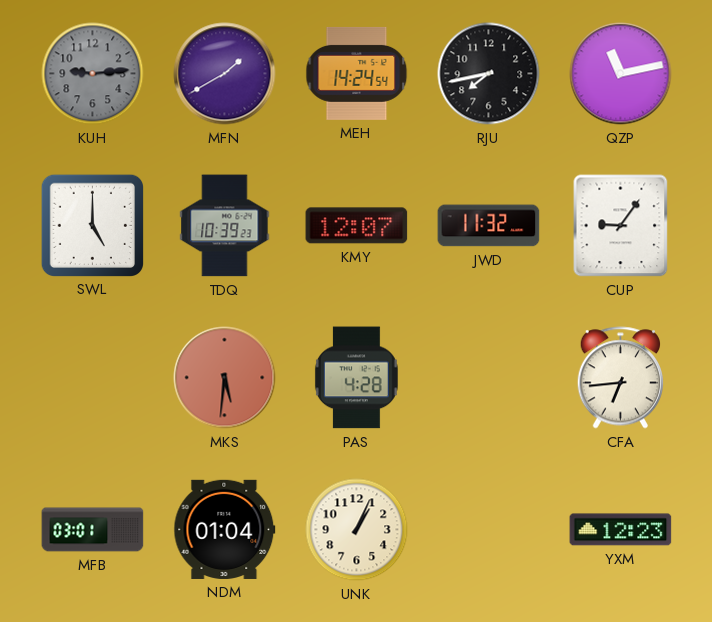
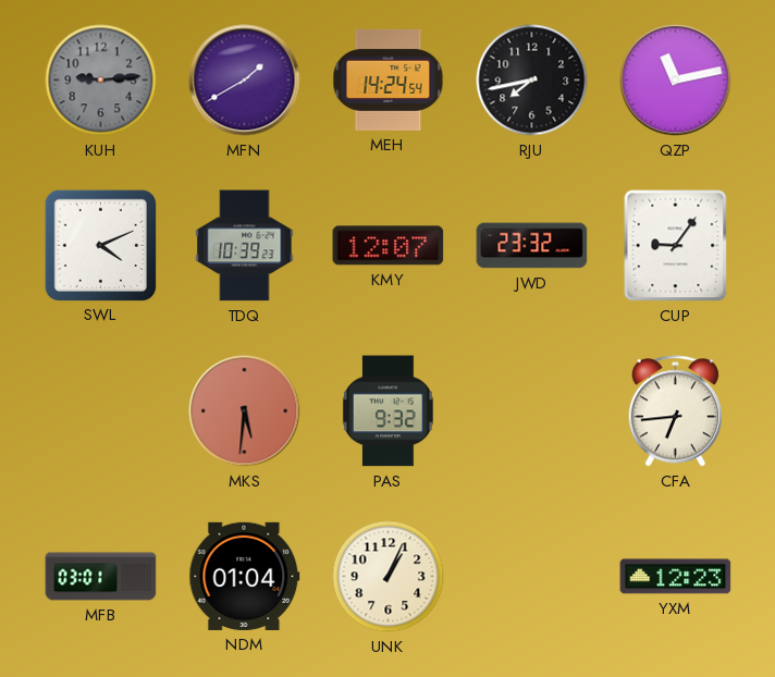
SWL: 5:00 -> 4:11 (100, 245)
JWD: 11:32 -> 23:32 (532, 246)
PAS: 4:28 -> 9:32 (387, 411)
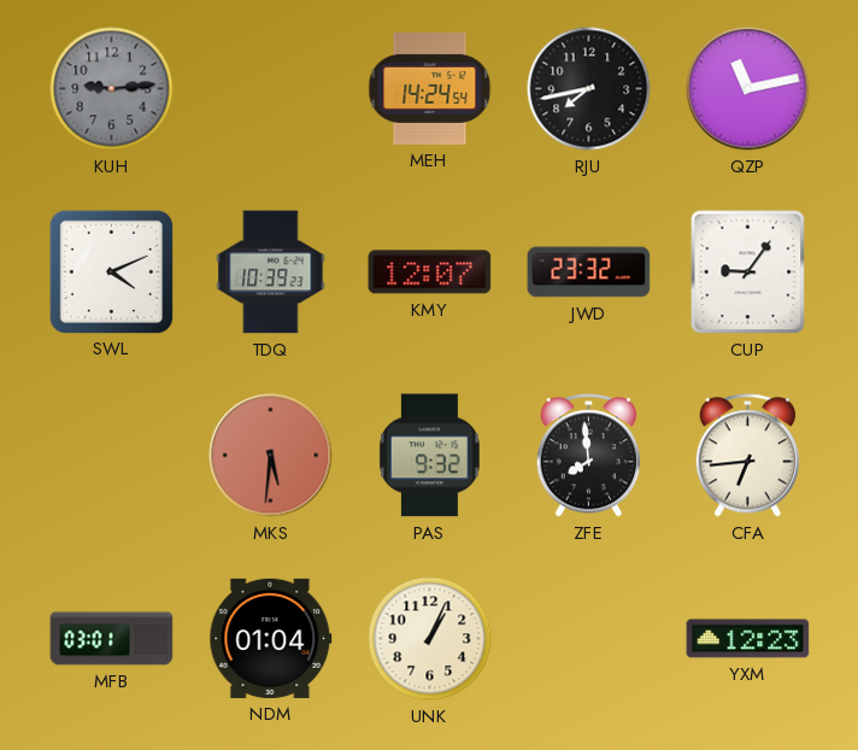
MFN: 1:40 -> none (245, 81)
ZFE: none -> 7:59 (588, 456)
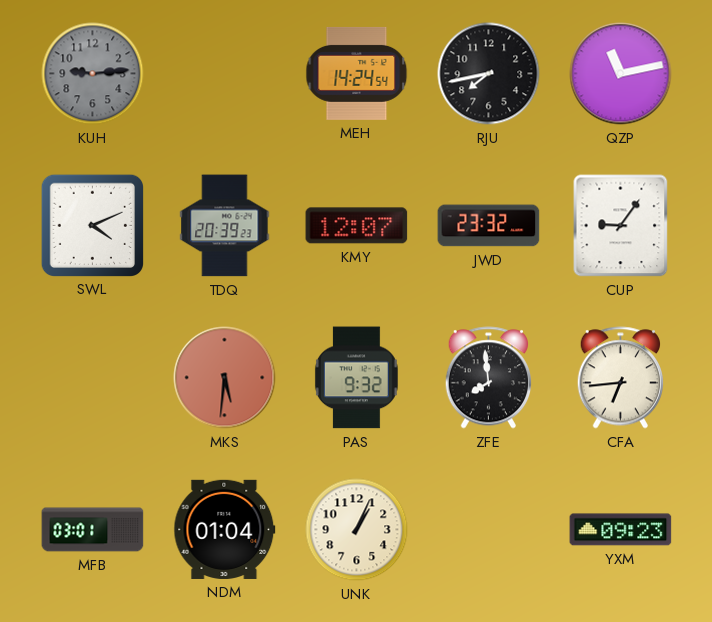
TDQ: 10:39 -> 20:39 (225, 226)
YXM: 12:23 -> 09:23 (621, 530)
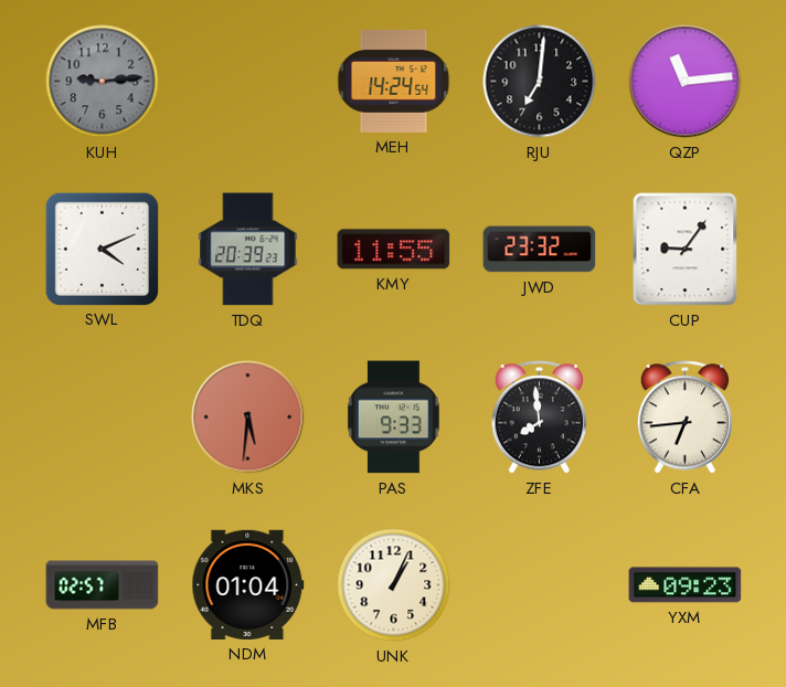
RJU: 7:43 -> 7:01 (540, 82)
QZP: 11:13 -> 11:14 (686, 82)
KMY: 12:07 -> 11:55 (394, 250)
PAS: 9:32 -> 9:33 (393, 418)
MFB: 03:01 -> 02:57 (103, 585)
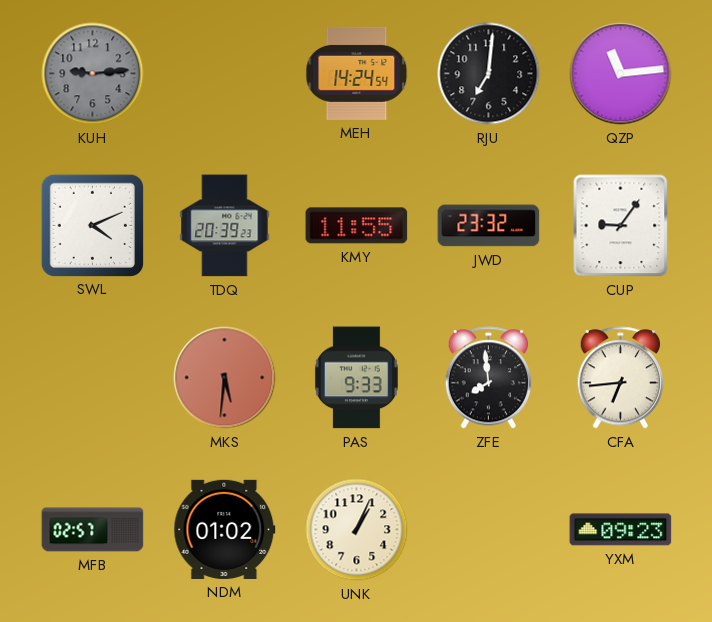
NDM: 01:04 -> 01:02 (225, 529)
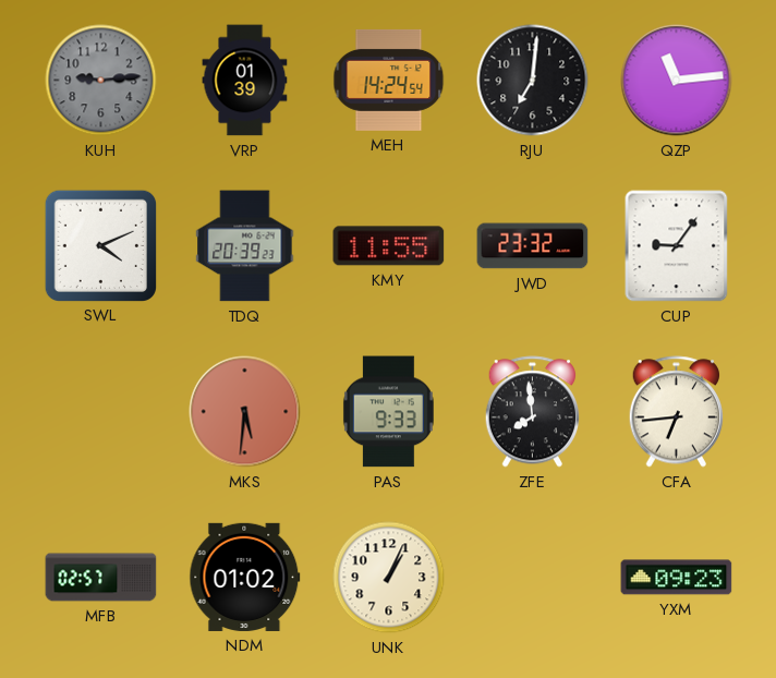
VRP: none -> 01:39 (245, 81)
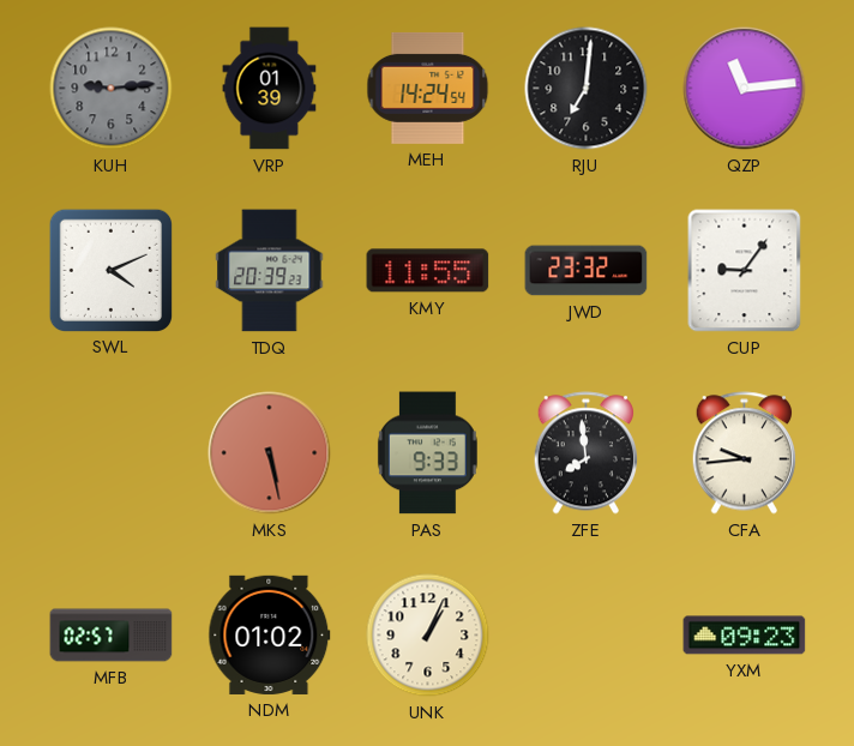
MKS: 5:31 -> 5:28 (270, 453)
CFA: 6:44 -> 9:44 (744, 453)
